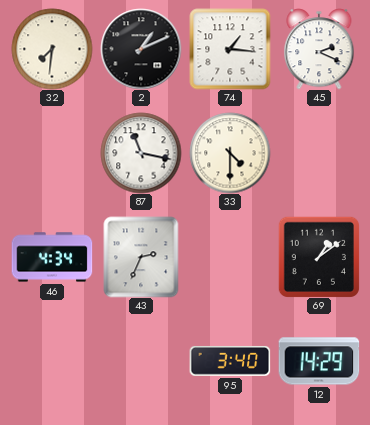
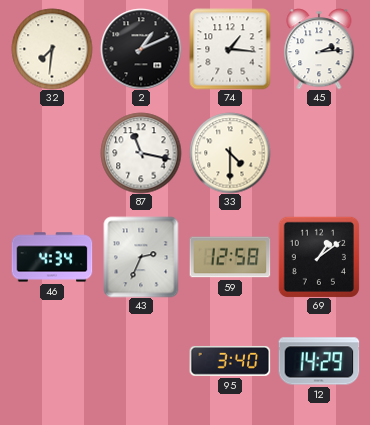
45: 2:19 -> 2:14 (319, 49)
59: none -> 12:58 (230, 257)
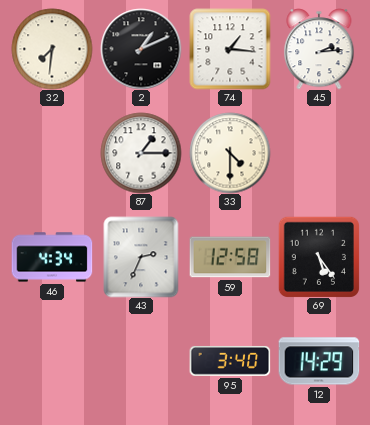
87: 11:17 -> 1:15 (141, 153)
69: 1:09 -> 5:24 (319, 257)
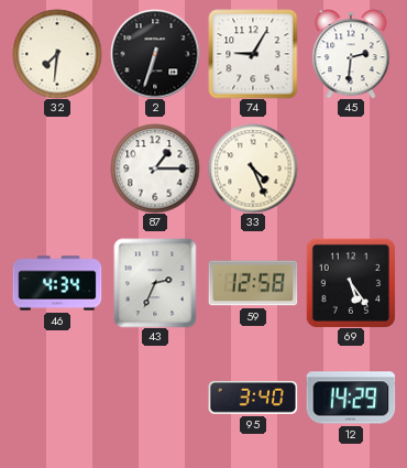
2: 1:11 -> 6:33 (155, 54)
74: 1:16 -> 9:05 (253, 54)
45: 2:14 -> 2:31 (351, 54)
33: 4:30 -> 4:26 (253, 168)
